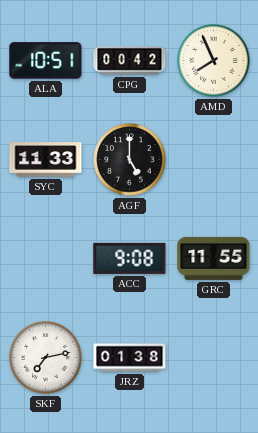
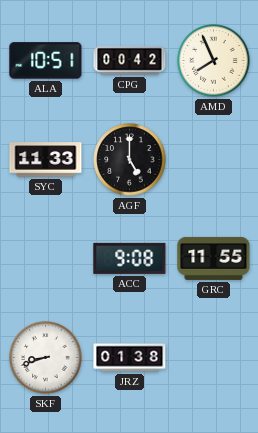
SKF: 7:13 -> 8:42 (46, 358)
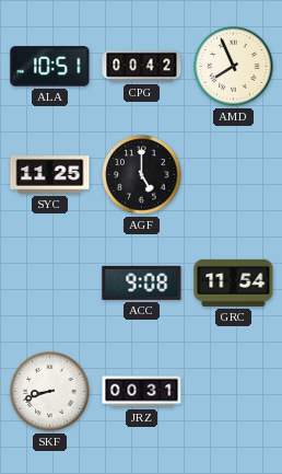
SYC: 11:33 -> 11:25 (50, 175)
GRC: 11:55 -> 11:54 (234, 282)
JRZ: 01:38 -> 00:31 (142, 392)
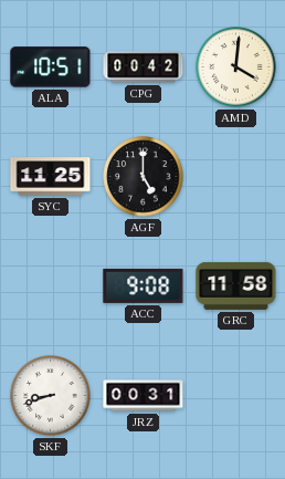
AMD: 7:56 -> 4:01 (236, 67)
GRC: 11:54 -> 11:58 (236, 285)
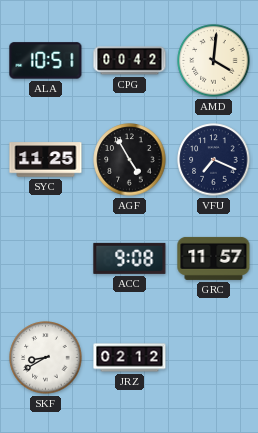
AGF: 5:00 -> 4:55 (130, 160)
VFU: none -> 7:19 (214, 160)
GRC: 11:58 -> 11:57 (214, 258)
SKF: 8:42 -> 8:40 (46, 358)
JRZ: 00:31 -> 02:12 (130, 358)
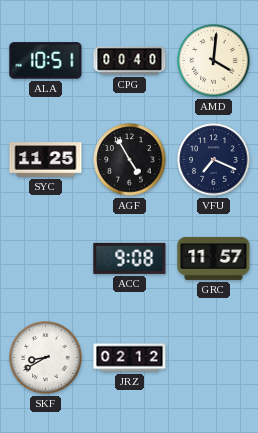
CPG: 00:42 -> 00:40 (130, 61)
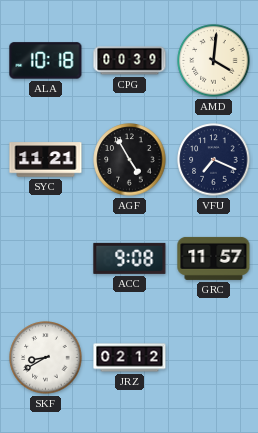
ALA: 10:51 -> 10:18 (46, 61)
CPG: 00:40 -> 00:39 (130, 61)
SYC: 11:25 -> 11:21 (46, 160)
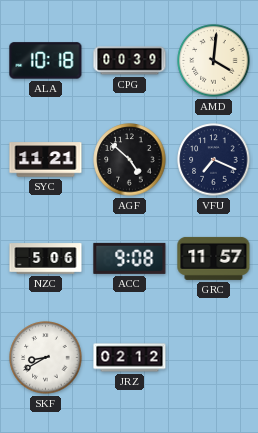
AGF: 4:55 -> 4:52 (130, 160)
NZC: none -> 5:06 (46, 259)
